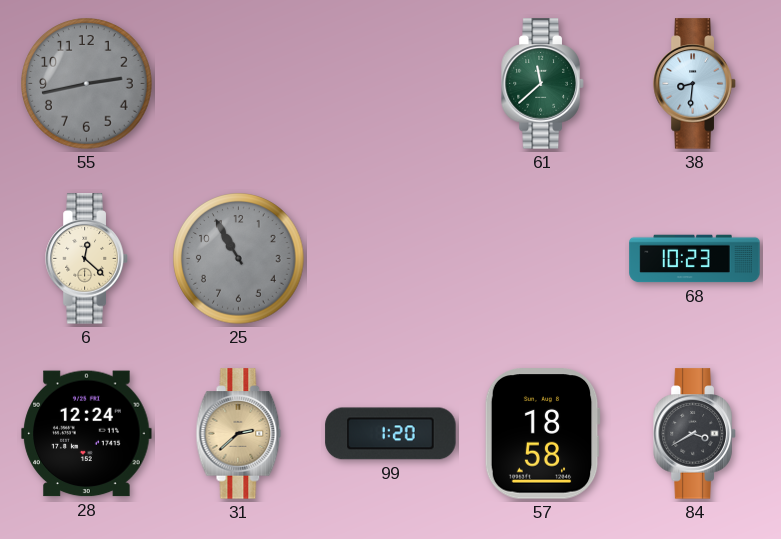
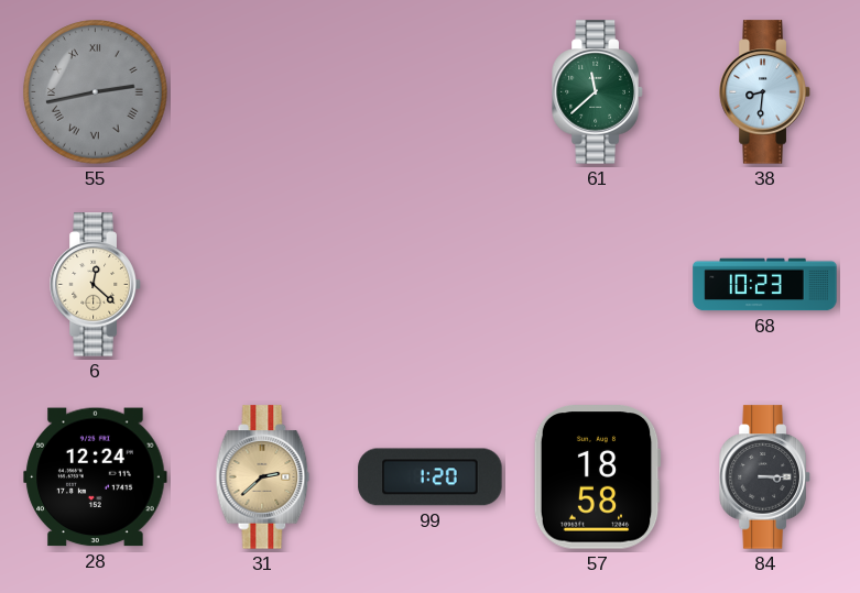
55 numerals: Arabic -> Roman (96, 92)
25: 10:55 -> none (239, 259)
84: 3:40 -> 3:15 (765, 477)
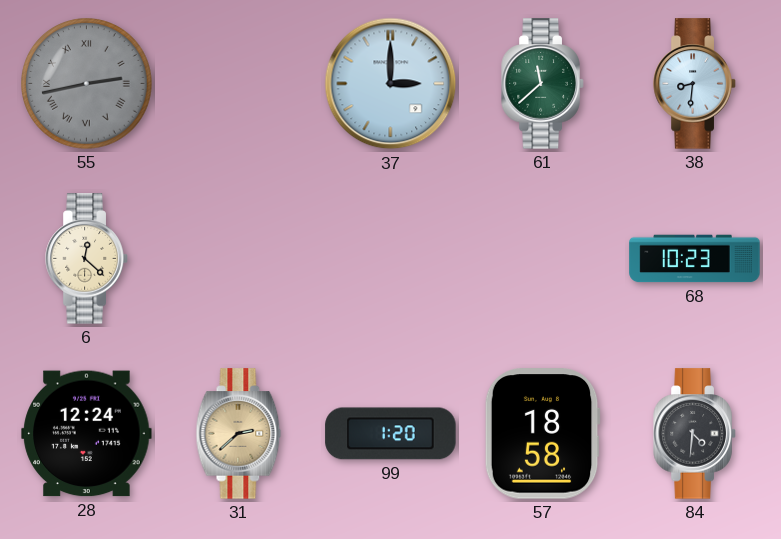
37: none -> 3:00 (391, 84)
84: 3:15 -> 4:31 (695, 434)
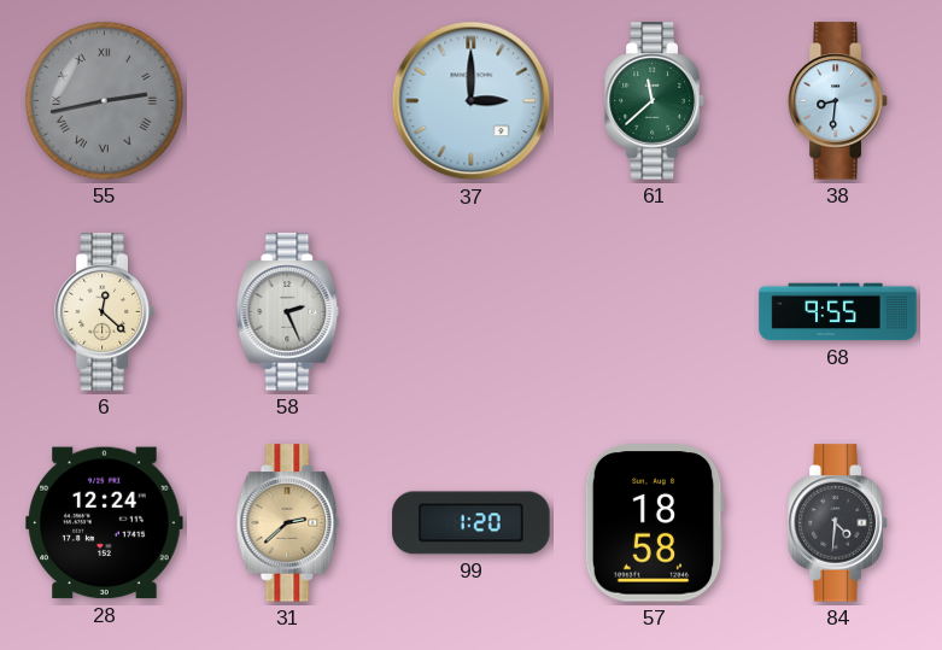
58: none -> 2:26 (288, 312)
68: 10:23 -> 9:55 (838, 312)
